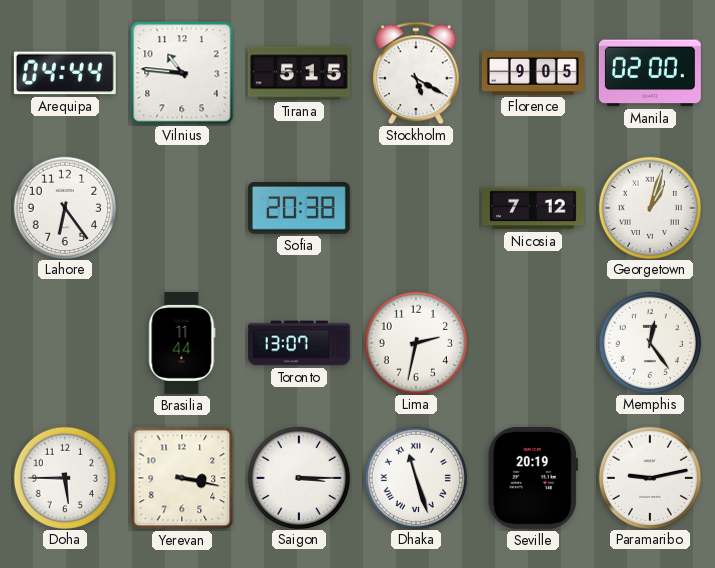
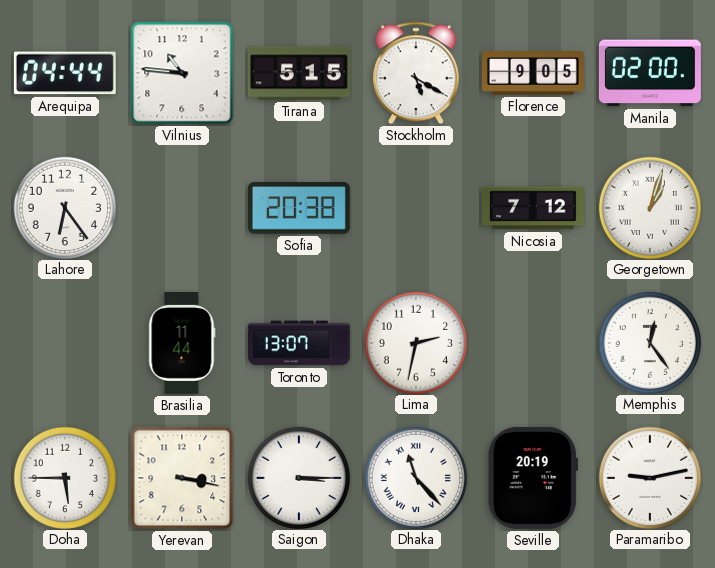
Dhaka: 11:27 -> 11:23 (415, 477)
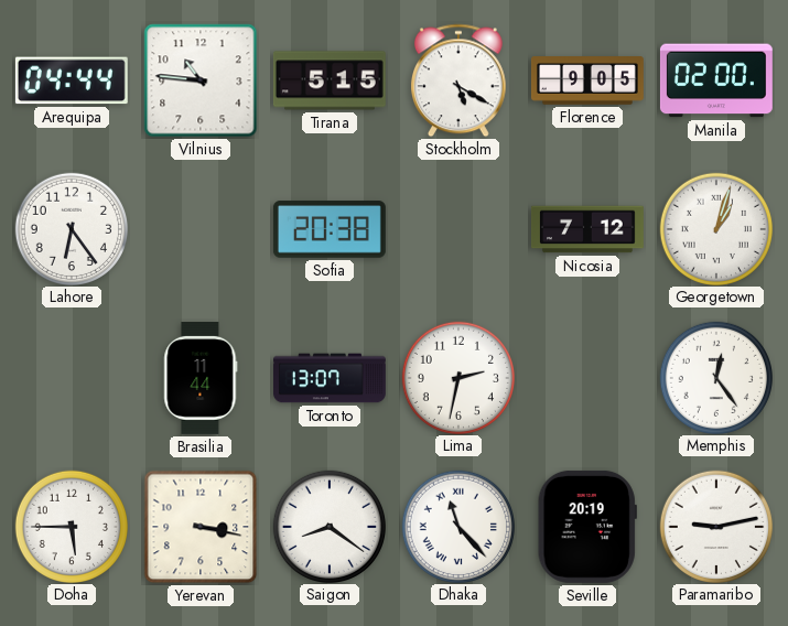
Saigon: 3:15 -> 8:21 (328, 526)
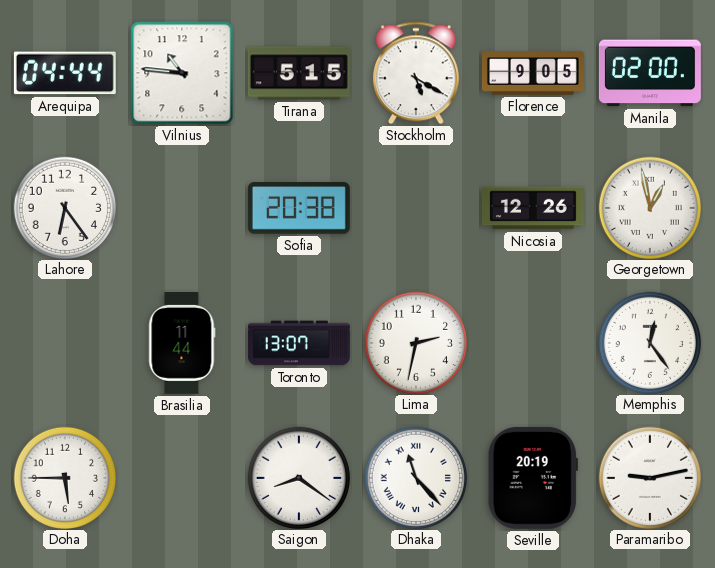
Nicosia: 7:12 -> 12:26 (533, 208)
Georgetown: 1:03 -> 12:58 (649, 207)
Yerevan: 3:17 -> none (201, 527)
